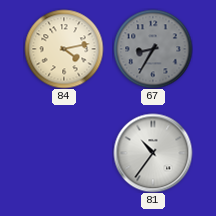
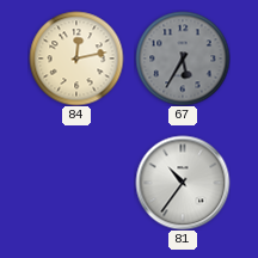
84: 4:13 -> 12:13 (76, 59)
67: 8:35 -> 5:35 (183, 59)
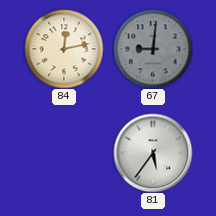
67: 5:35 -> 9:01 (153, 49)
81: 10:36 -> 5:36 (153, 153)
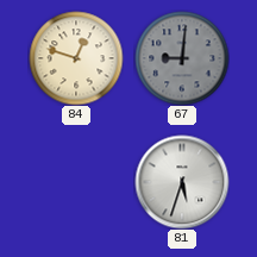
84: 12:13 -> 12:48 (76, 58)
81: 5:36 -> 5:33 (182, 182)
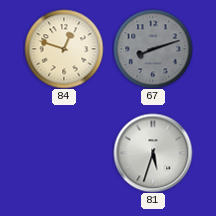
67: 9:01 -> 8:12 (153, 49)
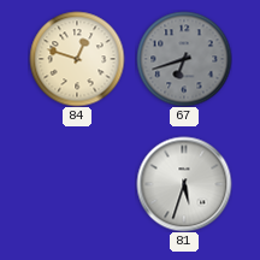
67: 8:12 -> 6:42 (184, 59)
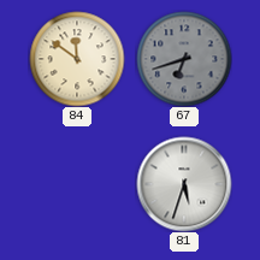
84: 12:48 -> 11:51 (77, 59)
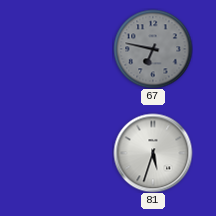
84: 11:51 -> none (77, 59)
67: 6:42 -> 6:47 (153, 49)
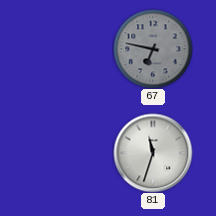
81: 5:33 -> 11:33 (153, 153)
